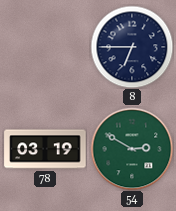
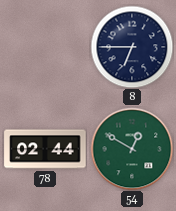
78: 03:19 -> 02:44 (45, 149)
54: 2:50 -> 12:50 (132, 149)
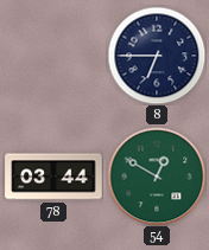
78: 02:44 -> 03:44 (53, 177)
